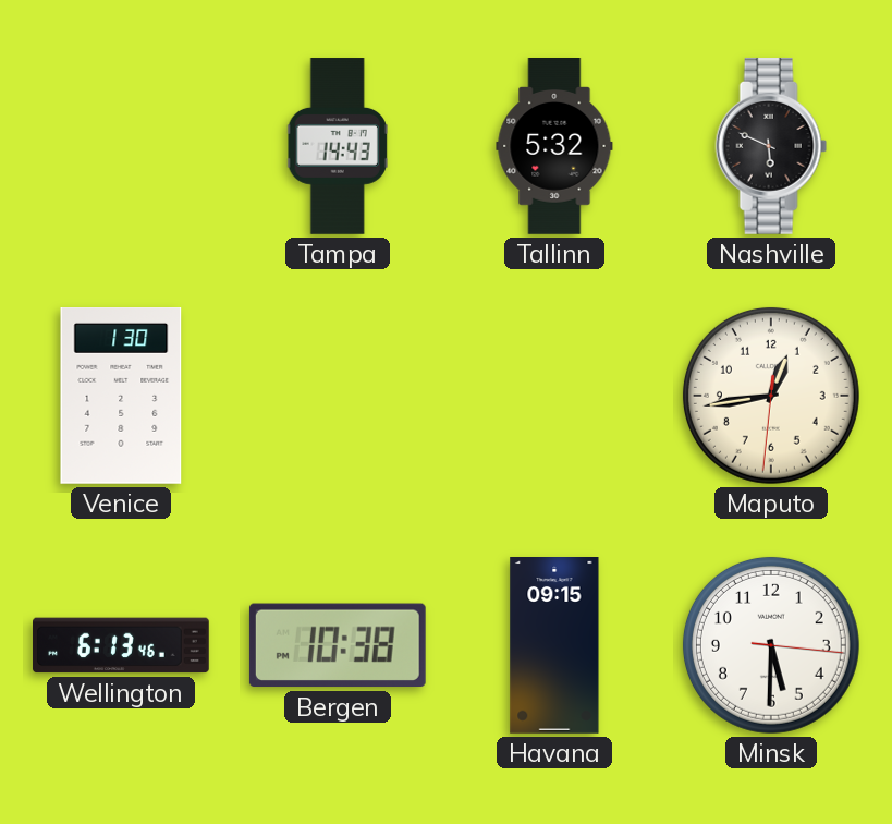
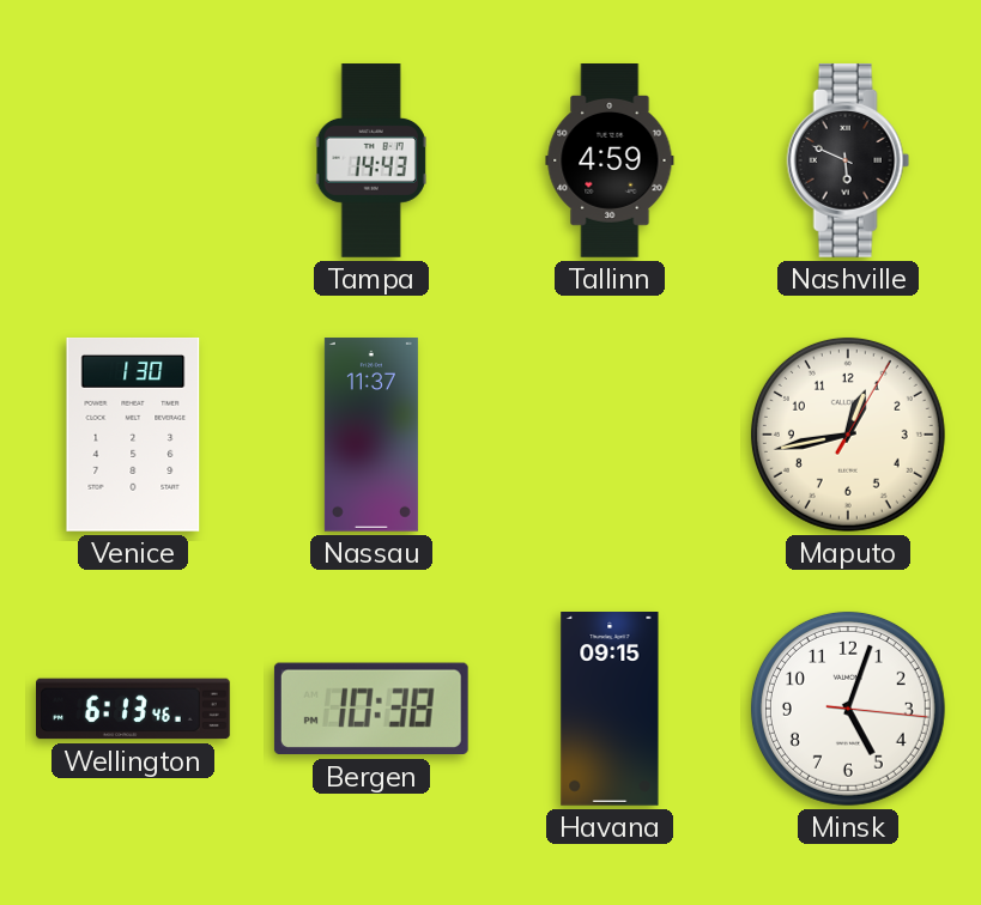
Tallinn: 5:32 -> 4:59 (610, 162)
Nassau: none -> 11:37 (371, 436)
Maputo: 12:43:31 -> 12:43:05 (848, 435)
Minsk: 5:30 -> 5:03 (848, 709)
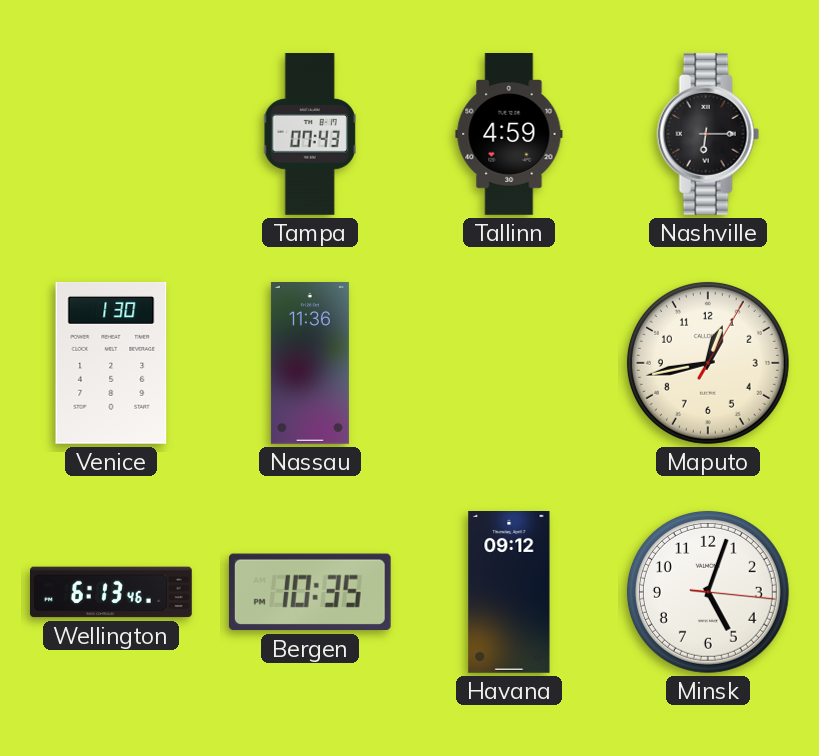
Tampa: 14:43 -> 07:43 (310, 134)
Nashville: 5:49 -> 6:15 (708, 134)
Nassau: 11:37 -> 11:36 (310, 364)
Bergen: 10:38 -> 10:35 (310, 592)
Havana: 09:15 -> 09:12 (509, 593)
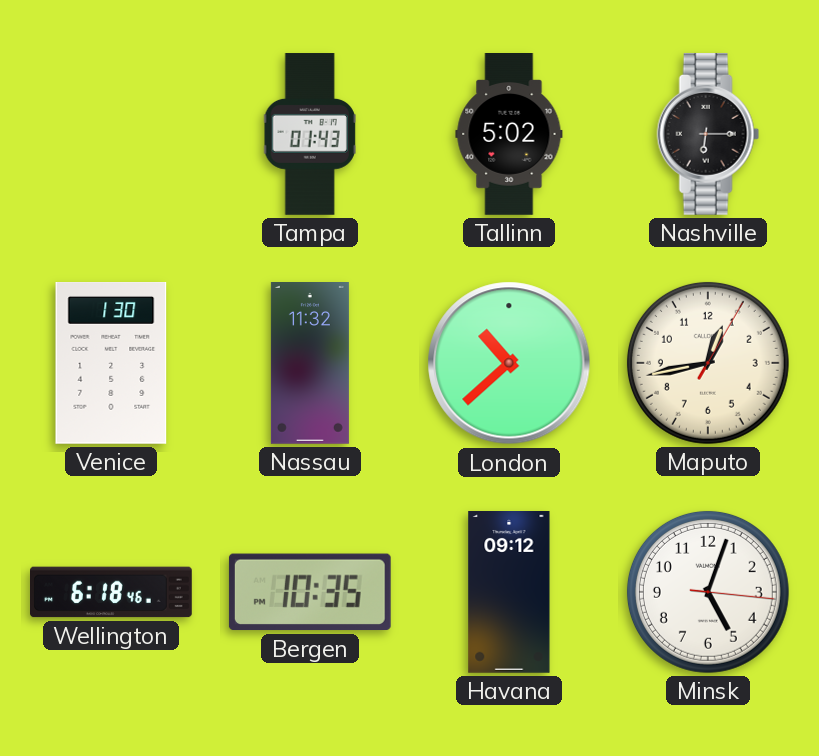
Tampa: 07:43 -> 01:43 (310, 134)
Tallinn: 4:59 -> 5:02 (509, 135)
Nassau: 11:36 -> 11:32 (310, 364)
London: none -> 10:38 (509, 363)
Wellington: 6:13 -> 6:18 (111, 592)
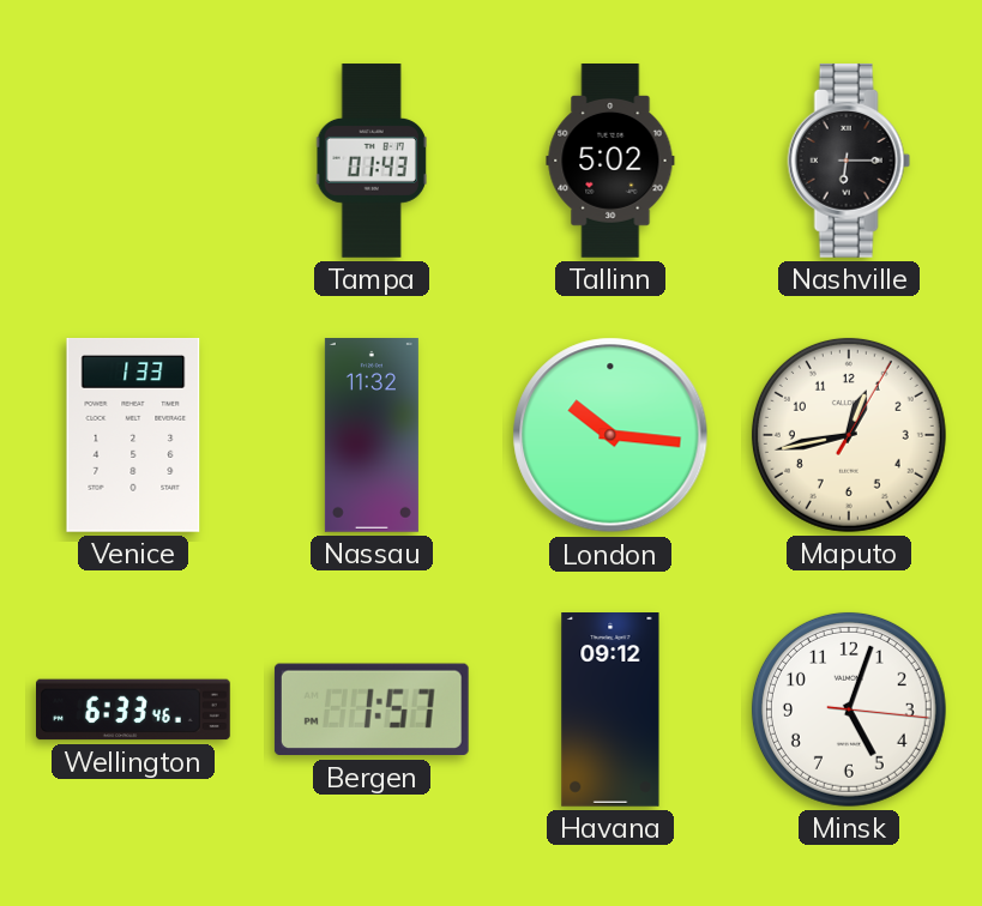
Venice: 1:30 -> 1:33 (133, 436)
London: 10:38 -> 10:16 (610, 435)
Wellington: 6:18 -> 6:33 (133, 709)
Bergen: 10:35 -> 1:57 (372, 709)
